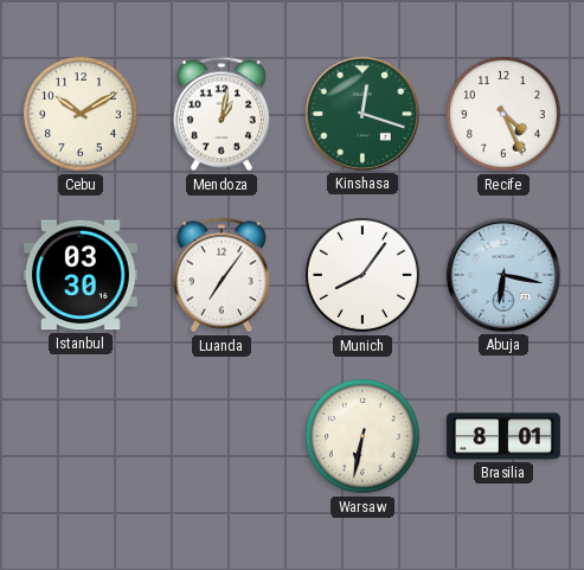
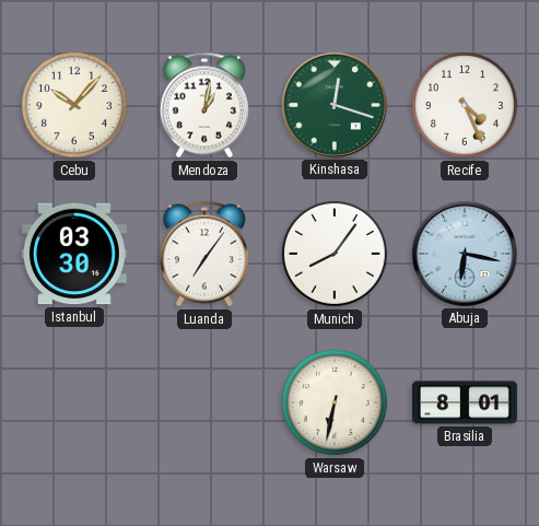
Cebu: 10:10 -> 10:07 (74, 105)
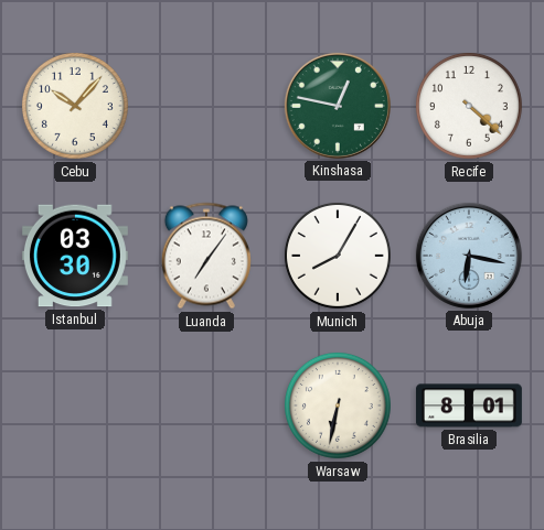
Mendoza: 1:02 -> none (204, 105)
Kinshasa: 12:18 -> 12:47 (338, 106)
Recife: 4:26 -> 4:22 (469, 106)
Munich: 8:06 -> 8:05 (338, 256)
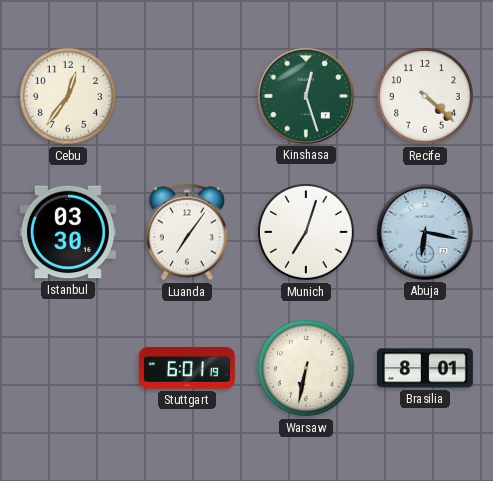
Cebu: 10:07 -> 12:36 (68, 96)
Kinshasa: 12:47 -> 12:27 (306, 96)
Munich: 8:05 -> 7:03 (306, 232)
Stuttgart: none -> 6:01 (187, 368)
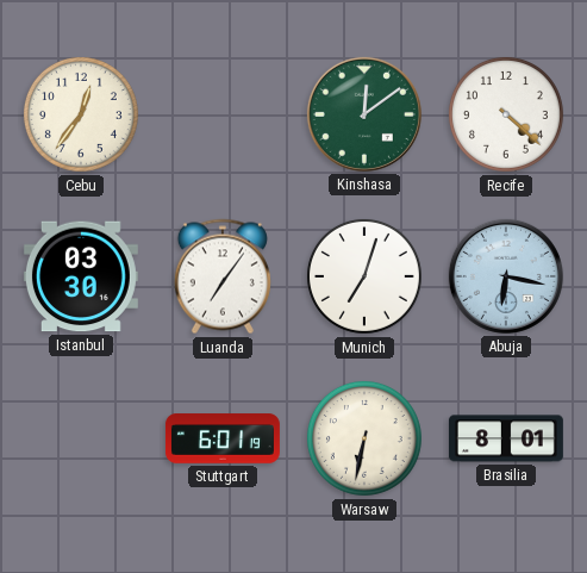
Kinshasa: 12:27 -> 12:09 (364, 114)
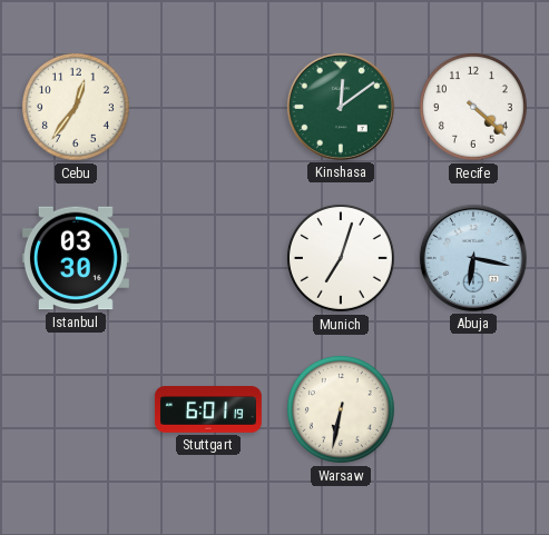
Luanda: 7:06 -> none (223, 276)
Brasilia: 8:01 -> none (506, 438)
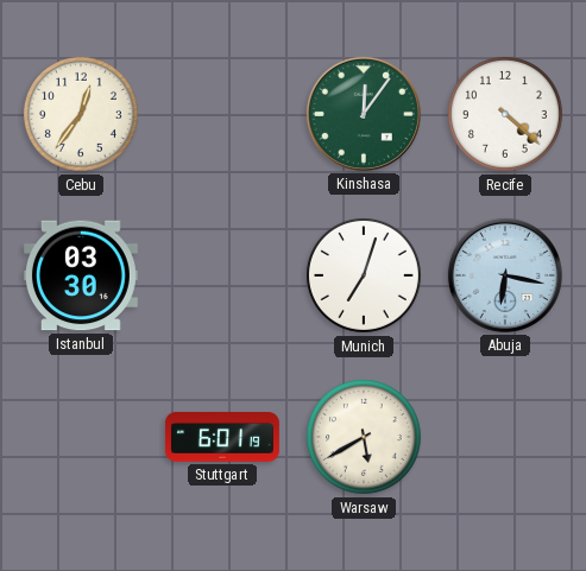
Kinshasa: 12:09 -> 12:06 (364, 114)
Warsaw: 6:32 -> 5:40 (364, 437)
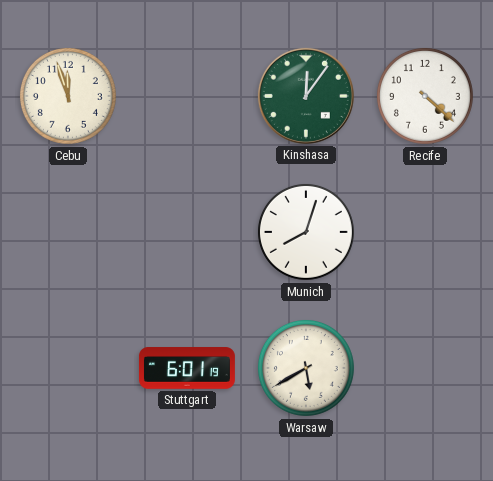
Cebu: 12:36 -> 11:57 (68, 96)
Istanbul: 03:30 -> none (81, 275)
Munich: 7:03 -> 8:03 (306, 232)
Abuja: 6:17 -> none (505, 275)
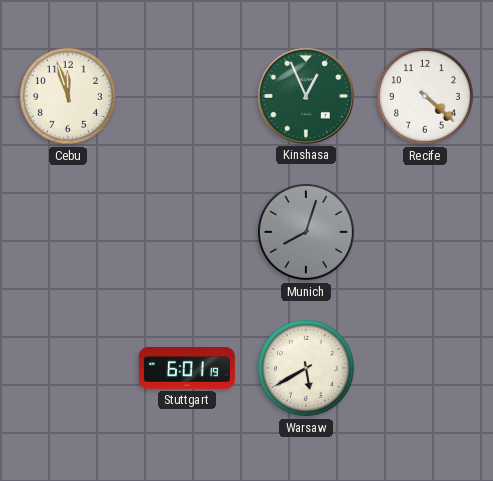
Kinshasa: 12:06 -> 12:56 (306, 96)
Munich dial: white -> grey (306, 232)
